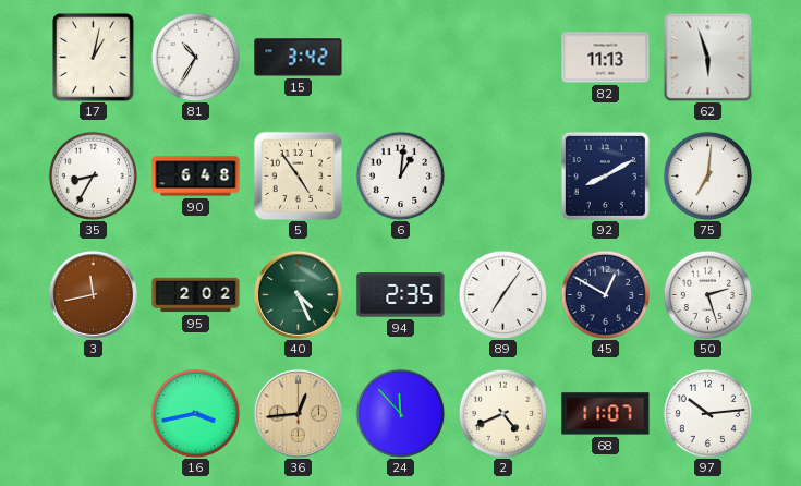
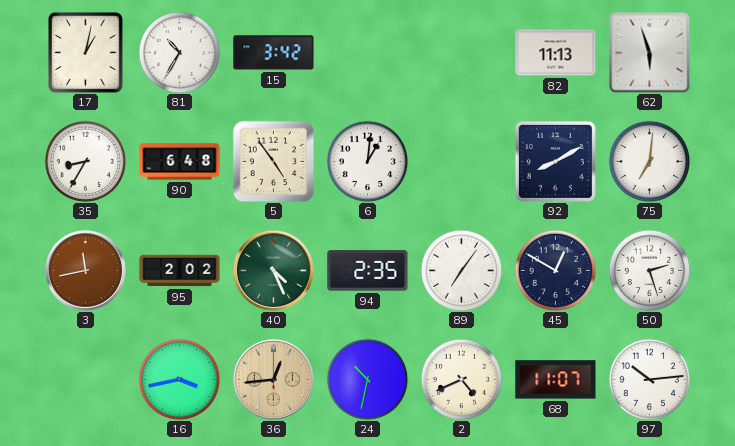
24: 11:53 -> 10:32 (367, 379)
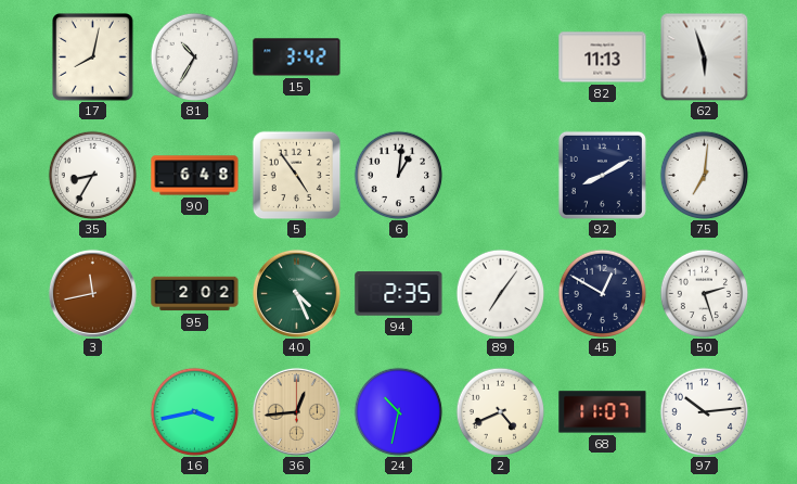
17: 1:02 -> 8:02 (93, 58)
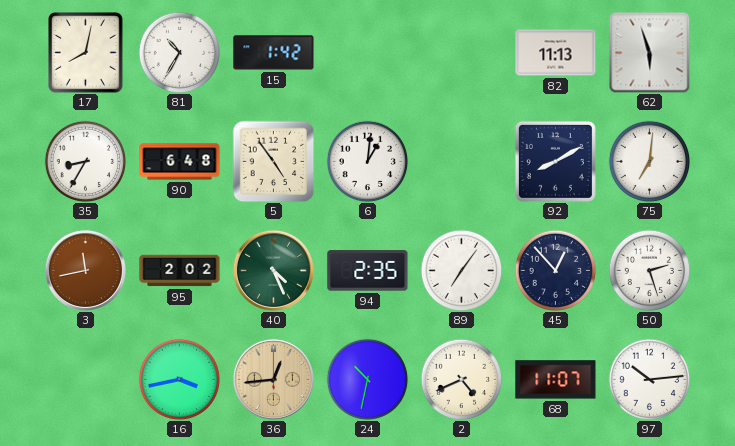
15: 3:42 -> 1:42 (274, 53)
45: 12:50 -> 12:53 (555, 270)
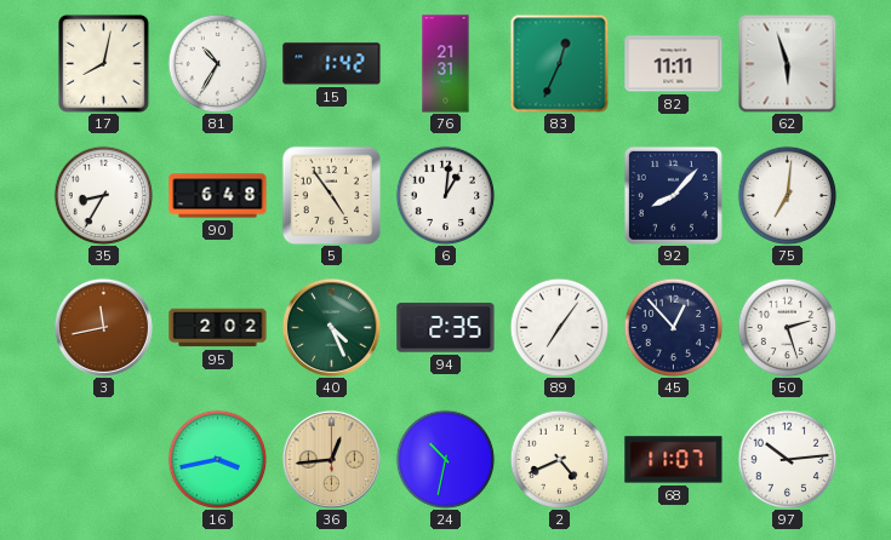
76: none -> 21:31 (446, 64)
83: none -> 12:34 (559, 63)
82: 11:13 -> 11:11 (674, 64)
92: 8:10 -> 8:07 (673, 195)
